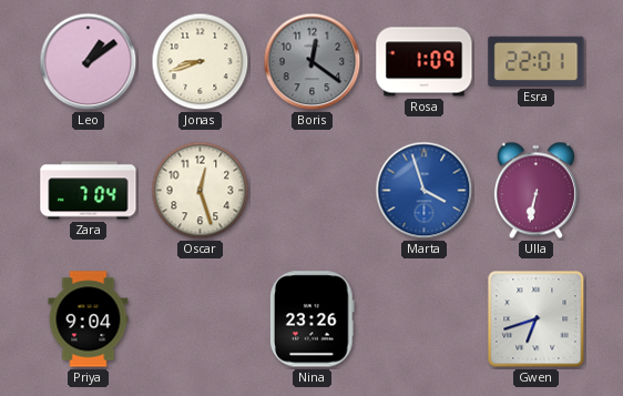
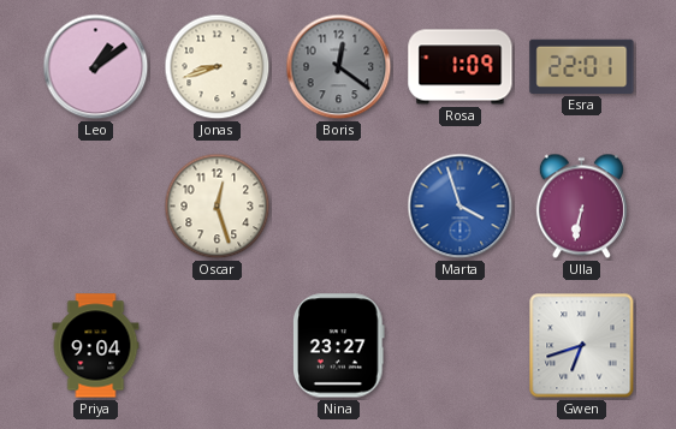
Zara: 7:04 -> none (89, 191)
Nina: 23:26 -> 23:27 (339, 346)
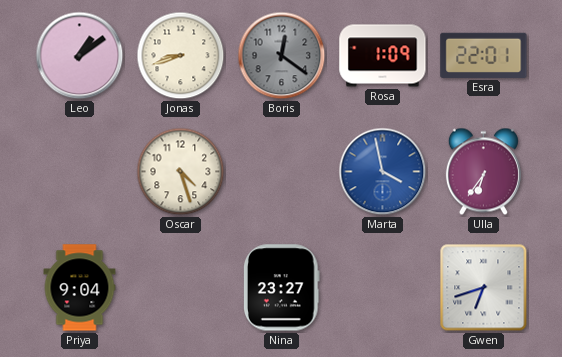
Oscar: 12:27 -> 4:27 (181, 172)
Marta: 3:57 -> 3:58 (383, 172)
Ulla: 6:32 -> 6:36 (483, 172)
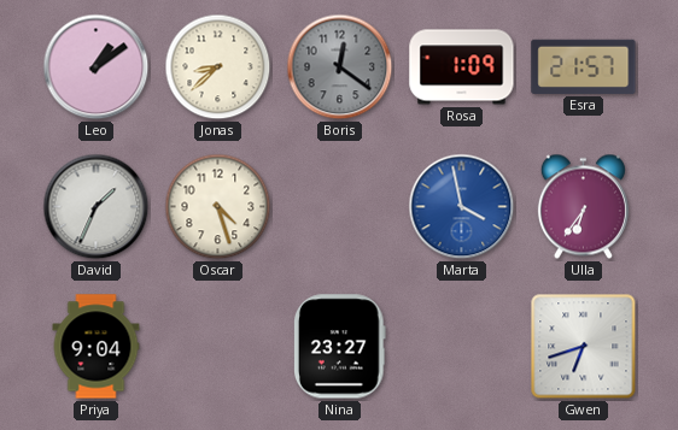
Jonas: 8:42 -> 8:38 (218, 67)
Esra: 22:01 -> 21:57 (584, 66)
David: none -> 1:34 (97, 207)
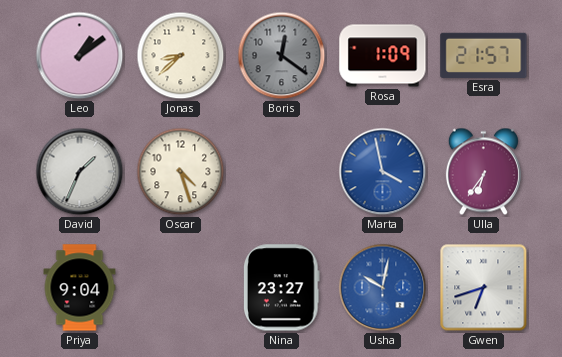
Usha: none -> 10:02 (383, 288)
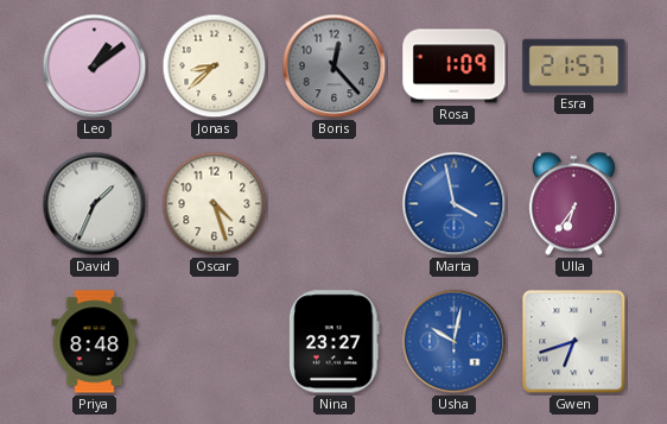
Boris: 12:21 -> 12:23 (335, 67)
Priya: 9:04 -> 8:48 (95, 342)
